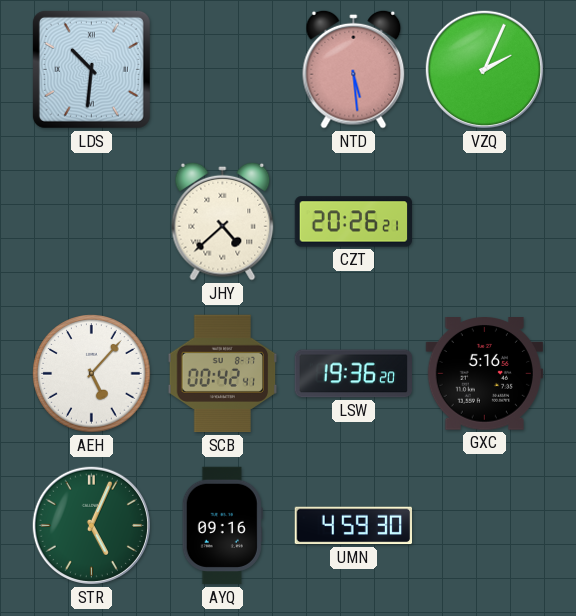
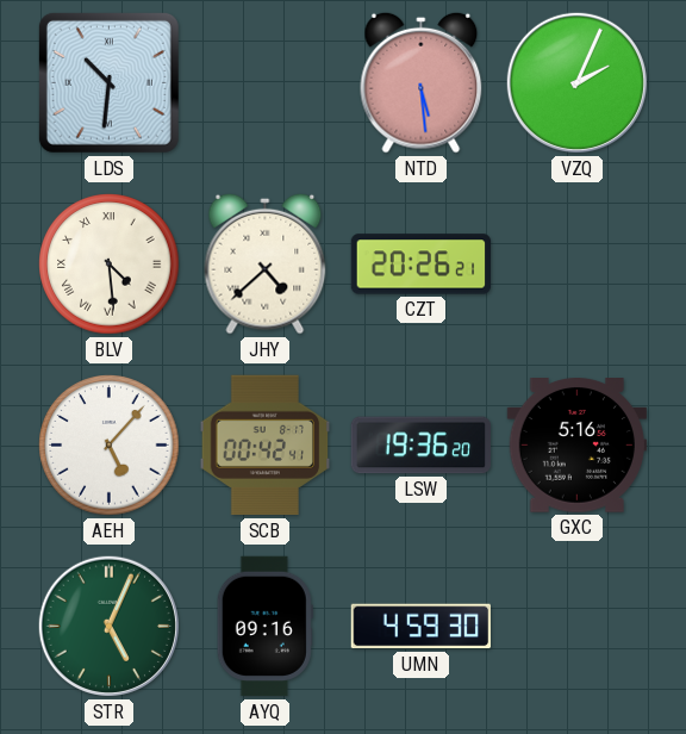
BLV: none -> 4:29 (110, 265)
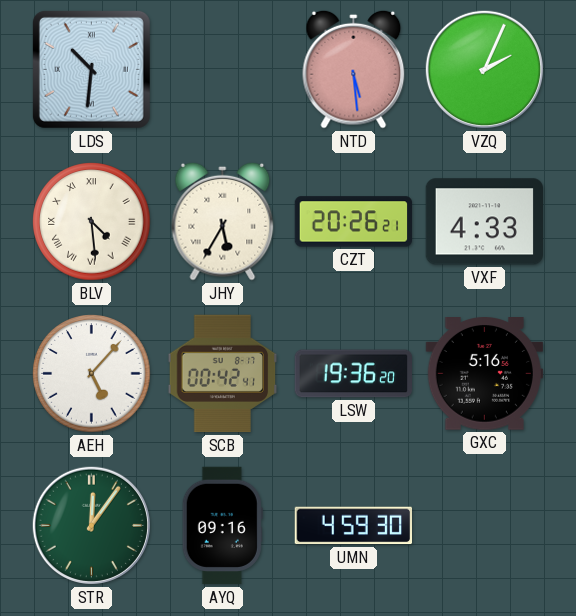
JHY: 4:38 -> 5:35 (223, 221)
VXF: none -> 4:33 (484, 222)
STR: 5:04 -> 12:06 (91, 525)
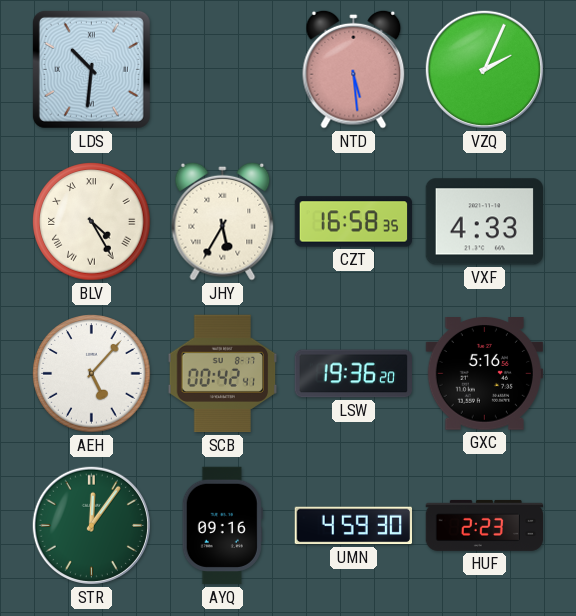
BLV: 4:29 -> 4:25 (92, 222)
CZT: 20:26 -> 16:58 (354, 222)
HUF: none -> 2:23 (485, 525)
